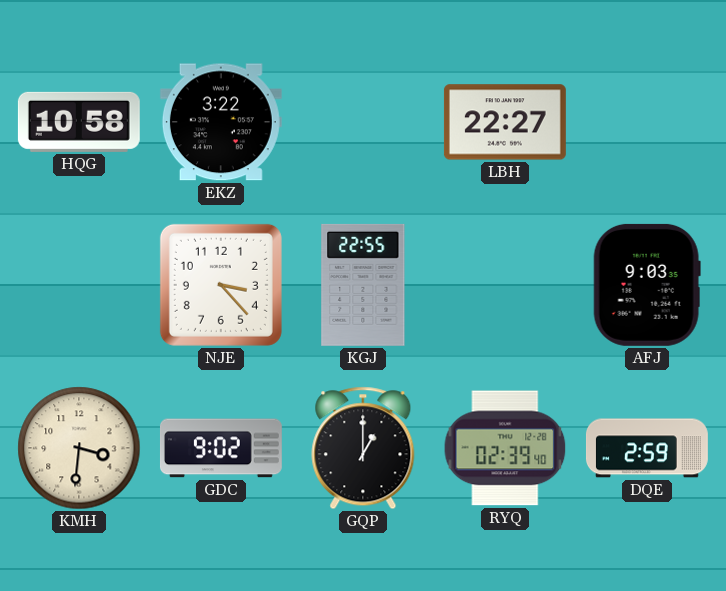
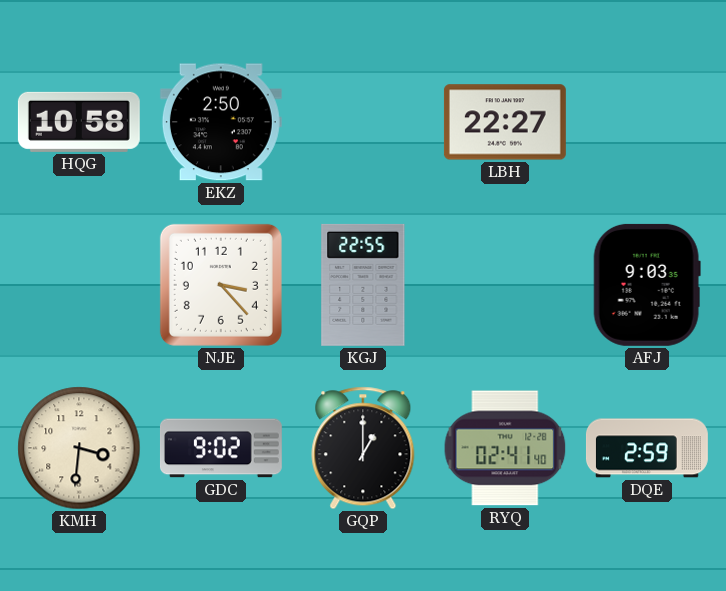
EKZ: 3:22 -> 2:50 (221, 122)
RYQ: 02:39 -> 02:41 (505, 448)
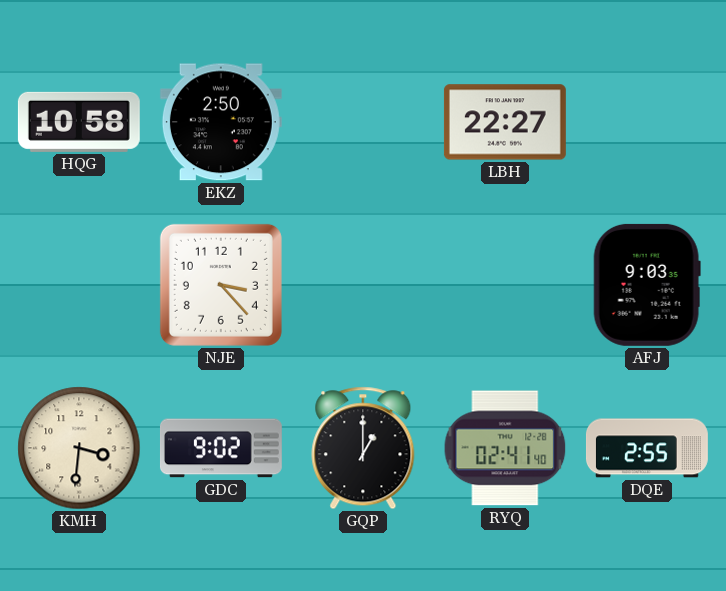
KGJ: 22:55 -> none (363, 285)
DQE: 2:59 -> 2:55 (647, 448)
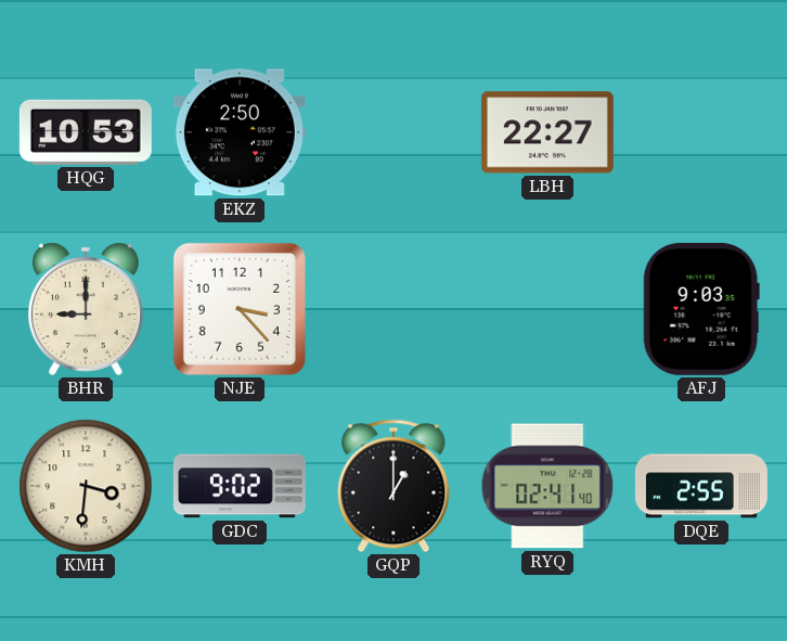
HQG: 10:58 -> 10:53 (86, 132)
BHR: none -> 9:00 (87, 309)
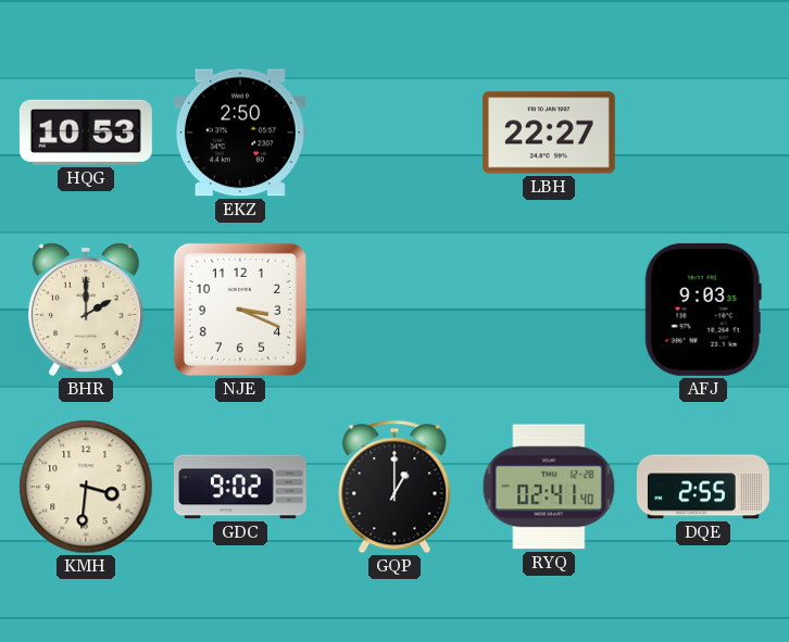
BHR: 9:00 -> 2:00 (87, 310)
NJE: 3:23 -> 3:19 (240, 310)
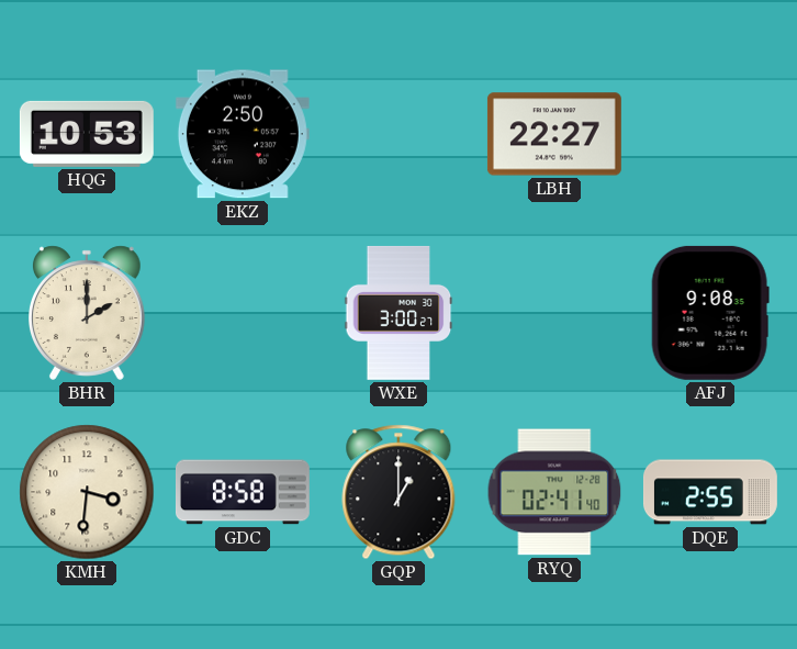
NJE: 3:19 -> none (240, 310)
WXE: none -> 3:00 (398, 313)
AFJ: 9:03 -> 9:08 (710, 313)
GDC: 9:02 -> 8:58 (243, 492)
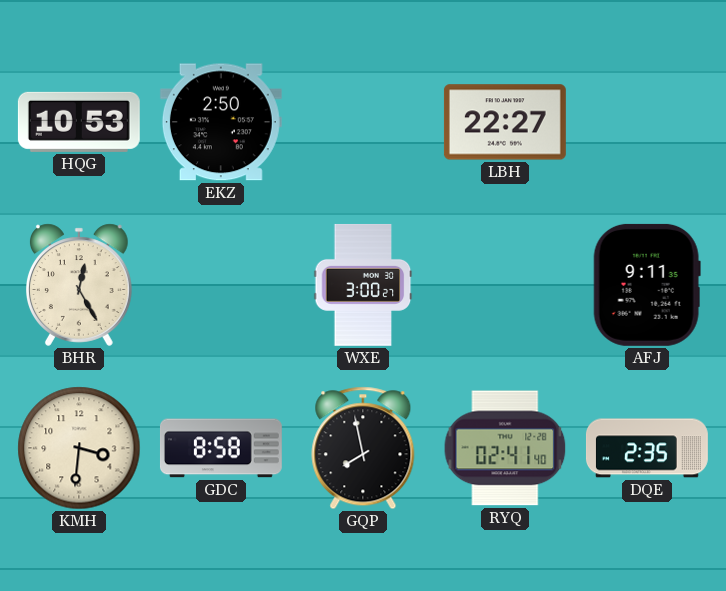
BHR: 2:00 -> 12:25 (80, 285)
AFJ: 9:08 -> 9:11 (647, 285)
GQP: 1:00 -> 7:58 (363, 448)
DQE: 2:55 -> 2:35 (647, 448)
